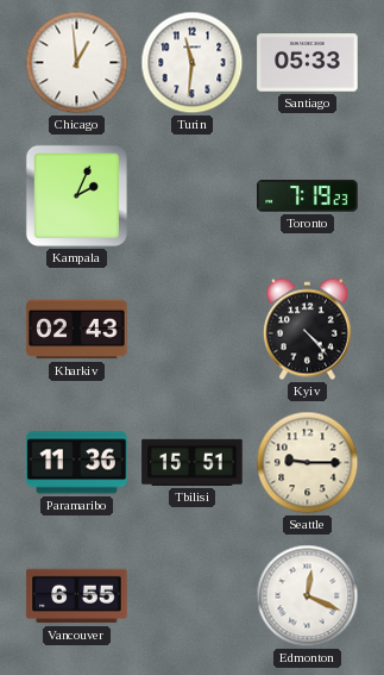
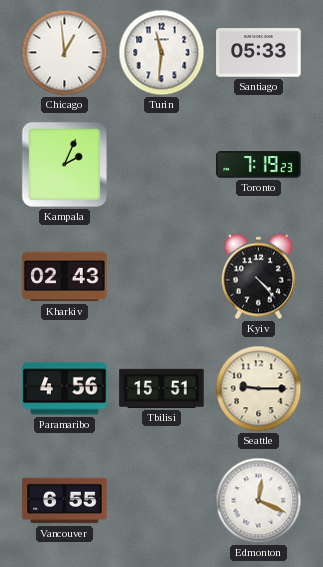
Paramaribo: 11:36 -> 4:56 (65, 389)
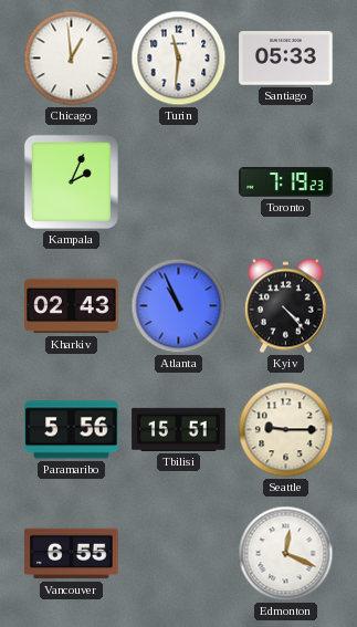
Atlanta: none -> 10:56 (179, 306)
Paramaribo: 4:56 -> 5:56 (72, 430)
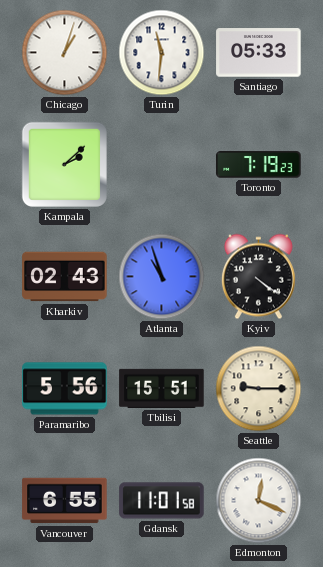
Chicago: 12:59 -> 1:03 (65, 53)
Kampala: 2:04 -> 2:08 (64, 164)
Atlanta: 10:56 -> 10:57 (162, 277)
Kyiv: 4:23 -> 4:21 (258, 277)
Gdansk: none -> 11:01 (162, 501)
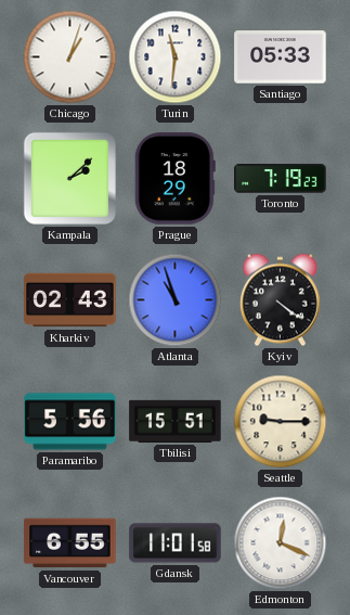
Prague: none -> 18:29 (174, 179)
